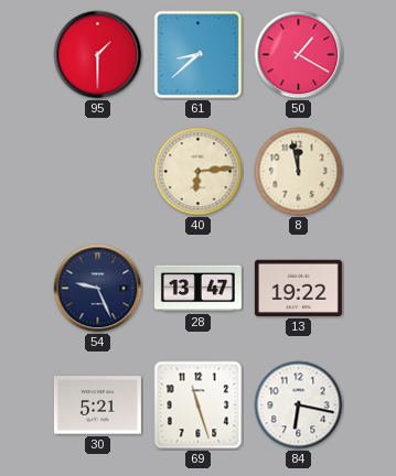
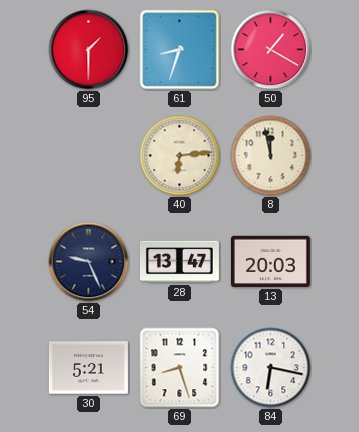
61: 8:38 -> 8:33 (180, 50)
13: 19:22 -> 20:03 (270, 261)
69: 11:27 -> 8:27 (180, 368)
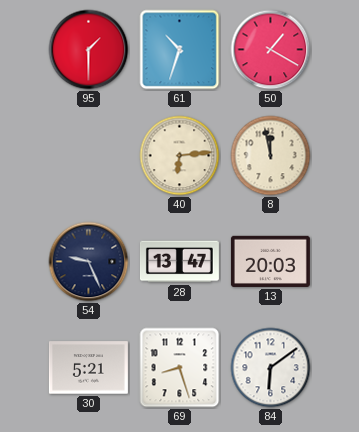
61: 8:33 -> 10:33 (180, 50)
84: 6:17 -> 6:09 (271, 368)
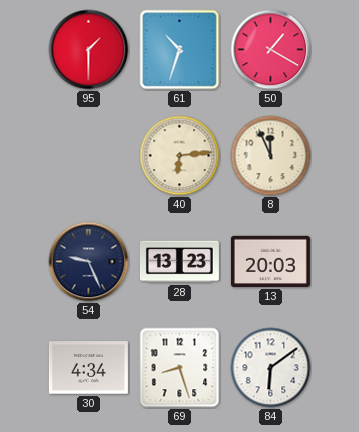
8: 11:58 -> 11:56 (271, 156)
28: 13:47 -> 13:23 (179, 262)
30: 5:21 -> 4:34 (88, 368)
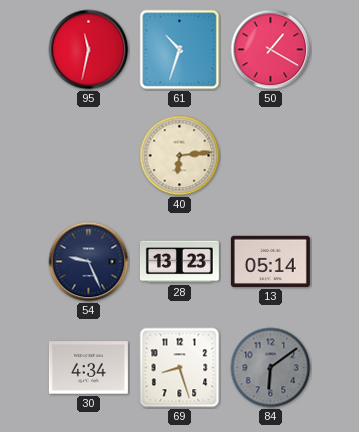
95: 1:30 -> 11:32 (89, 50)
8: 11:56 -> none (271, 156)
13: 20:03 -> 05:14 (270, 261)
84 dial: white -> grey (271, 368)
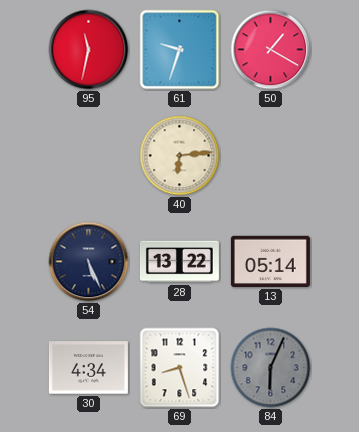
61: 10:33 -> 9:33 (180, 50)
54: 9:26 -> 5:26 (89, 262)
28: 13:23 -> 13:22 (179, 262)
84: 6:09 -> 6:04 (271, 368)
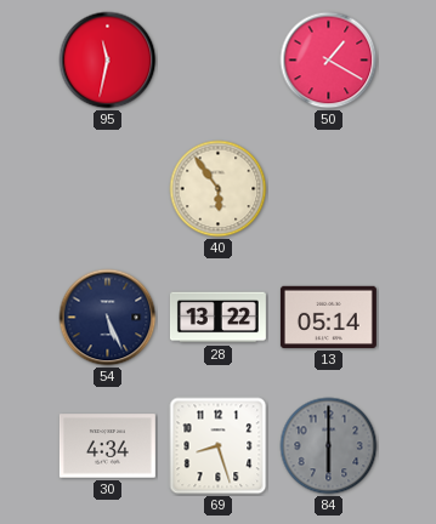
61: 9:33 -> none (180, 50)
40: 6:14 -> 5:54 (219, 189)
84: 6:04 -> 6:00 (329, 446)
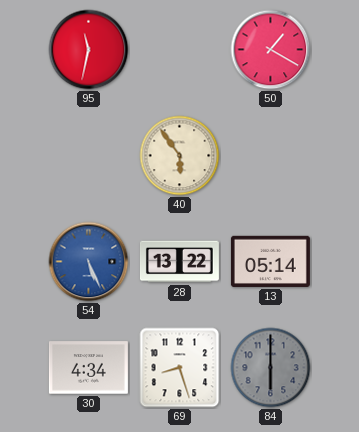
54 dial: navy -> blue (89, 262)
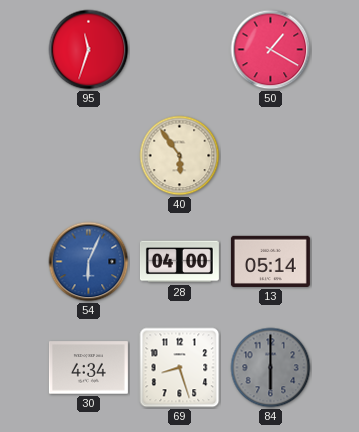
95: 11:32 -> 11:33 (89, 50)
54: 5:26 -> 6:04 (89, 262)
28: 13:22 -> 04:00 (179, 262)
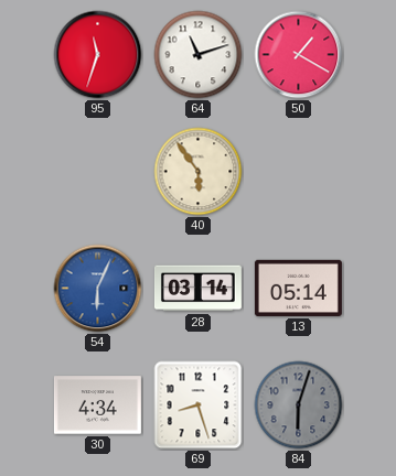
64: none -> 11:12 (199, 55)
28: 04:00 -> 03:14 (197, 289)
84: 6:00 -> 6:03 (299, 405)
